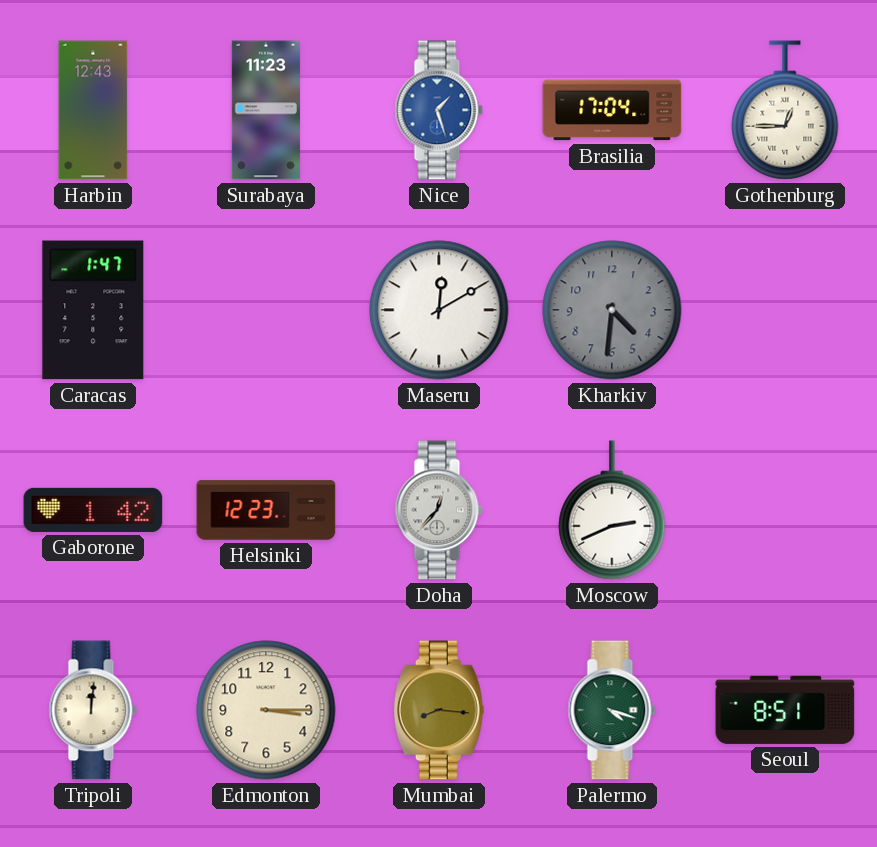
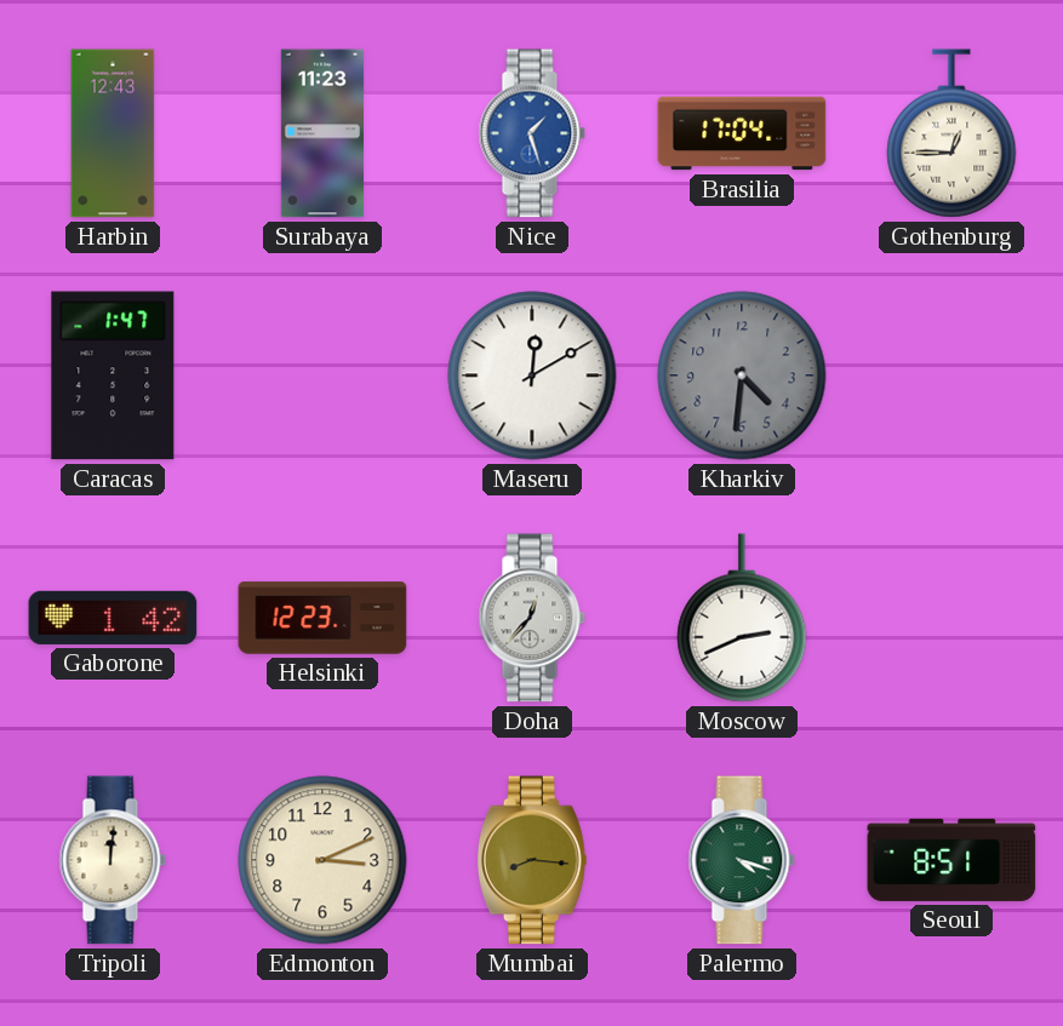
Edmonton: 3:15 -> 3:11 (322, 860)
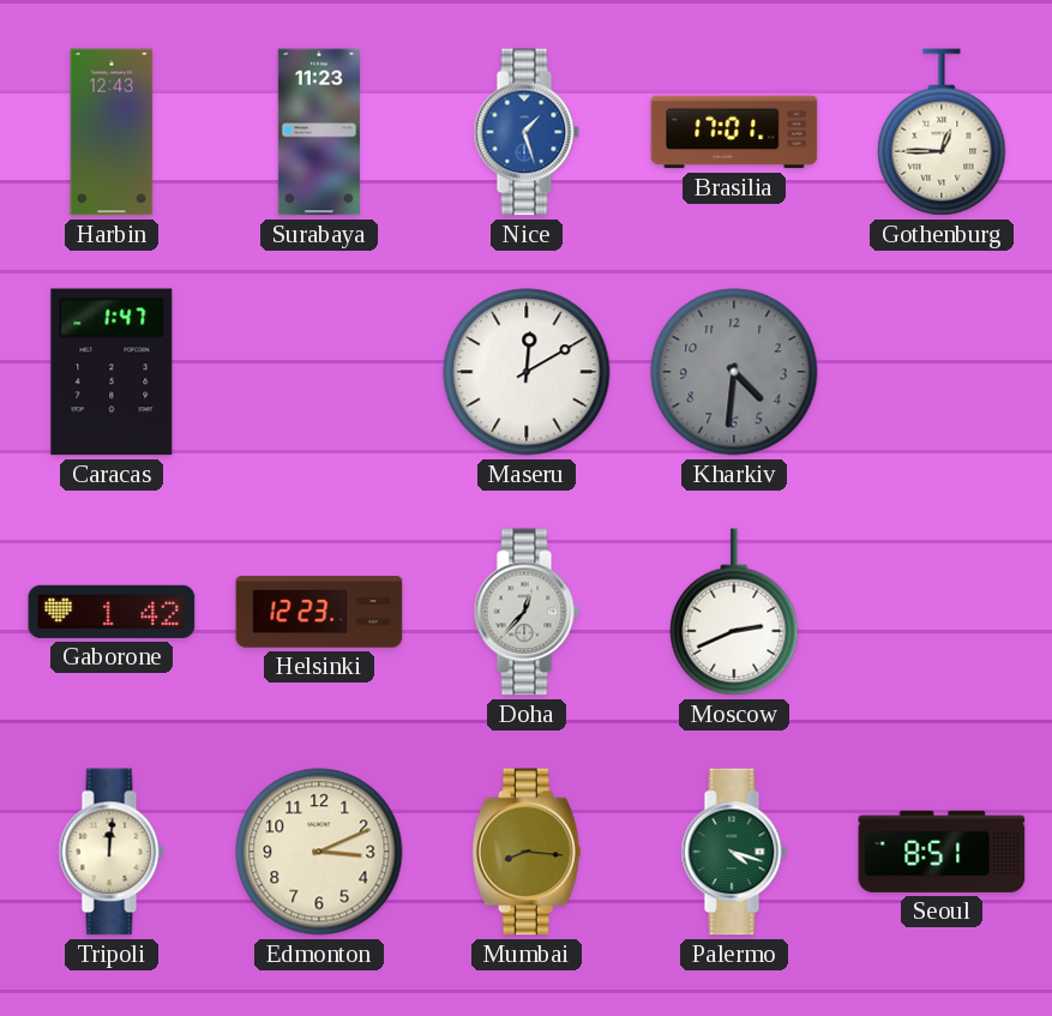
Brasilia: 17:04 -> 17:01 (734, 132)
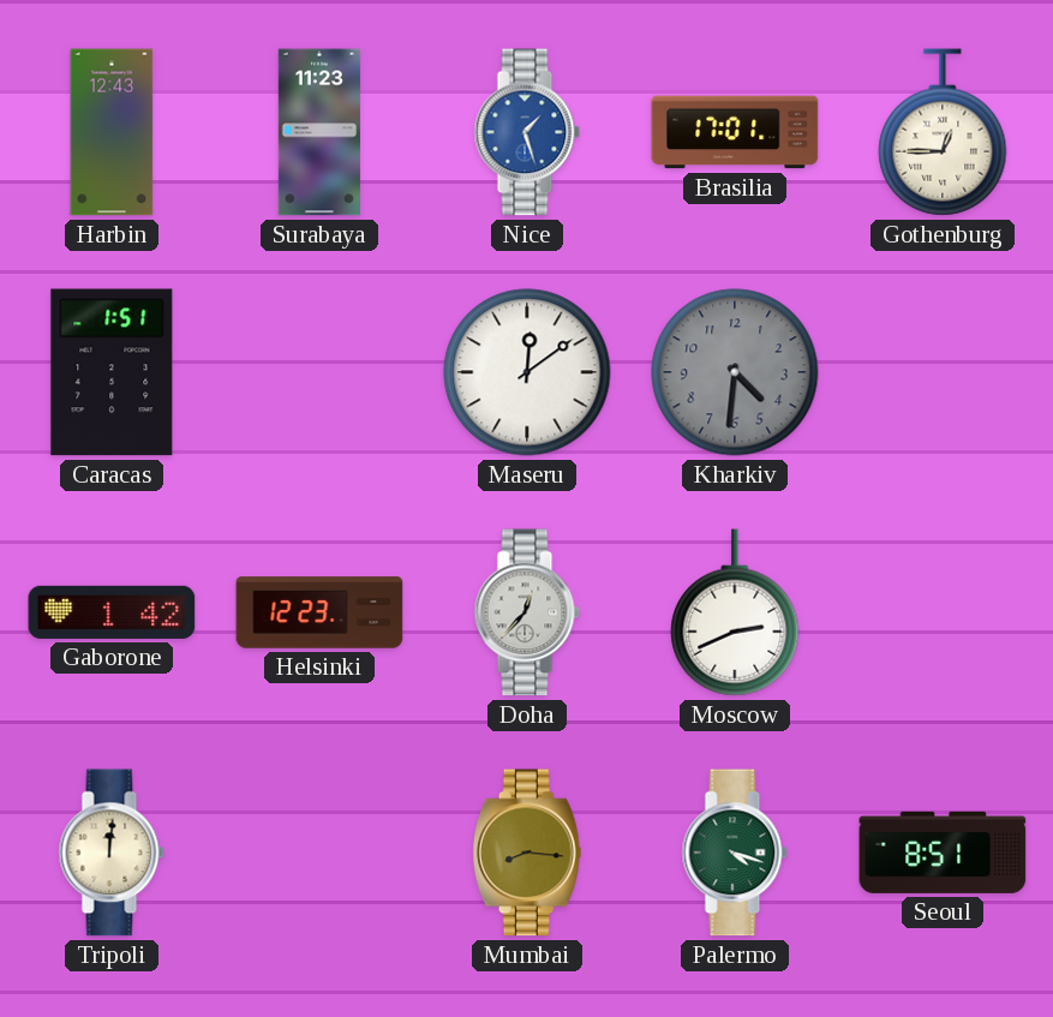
Caracas: 1:47 -> 1:51 (112, 372)
Maseru: 12:10 -> 12:09 (527, 372)
Edmonton: 3:11 -> none (319, 852)
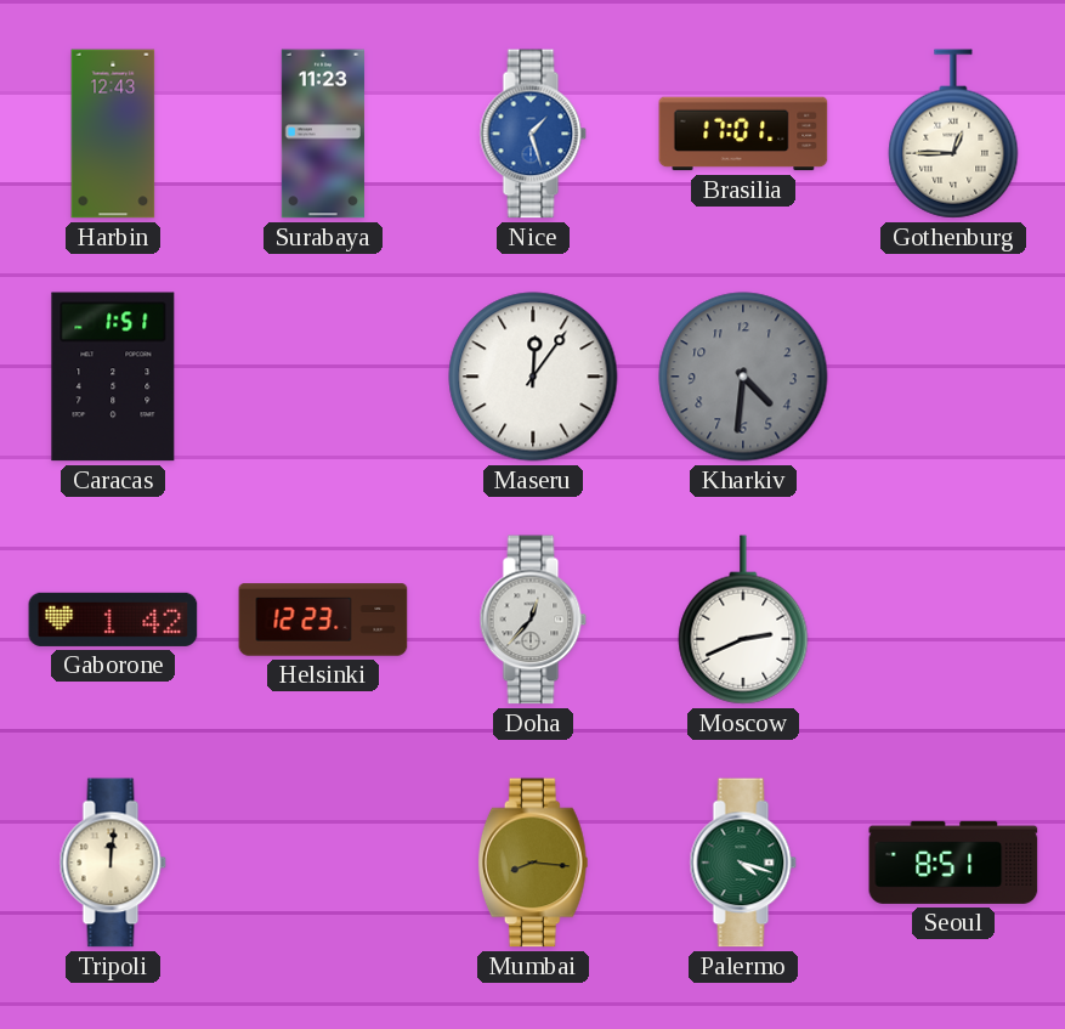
Maseru: 12:09 -> 12:06 (533, 377)
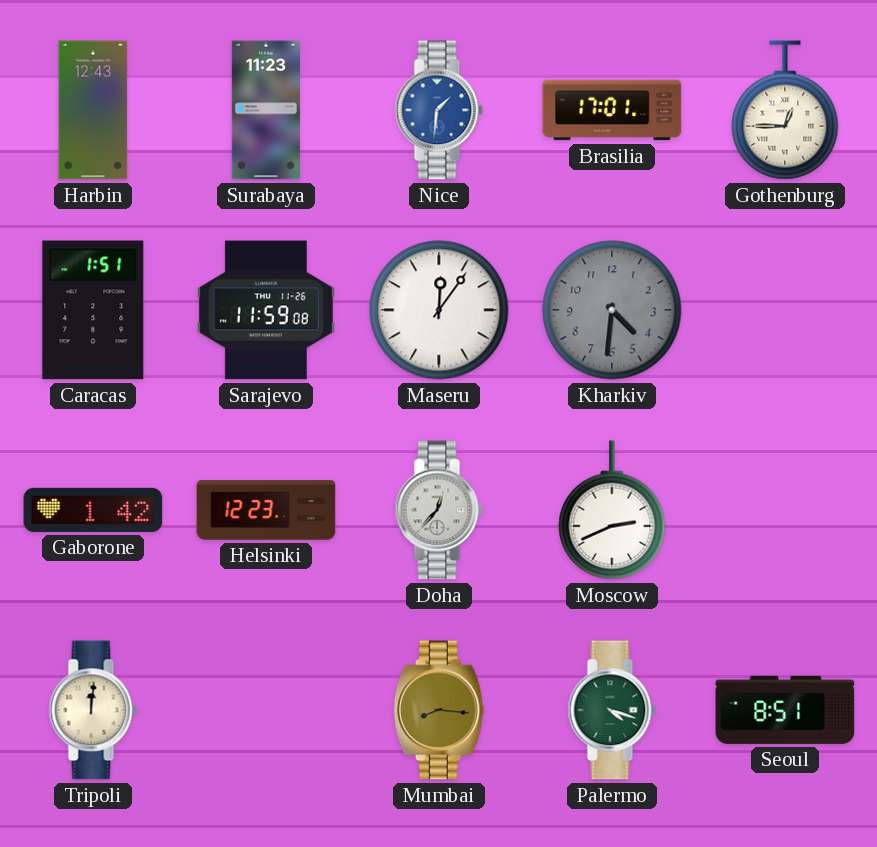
Nice: 1:27 -> 1:31 (439, 110)
Sarajevo: none -> 11:59 (266, 310)
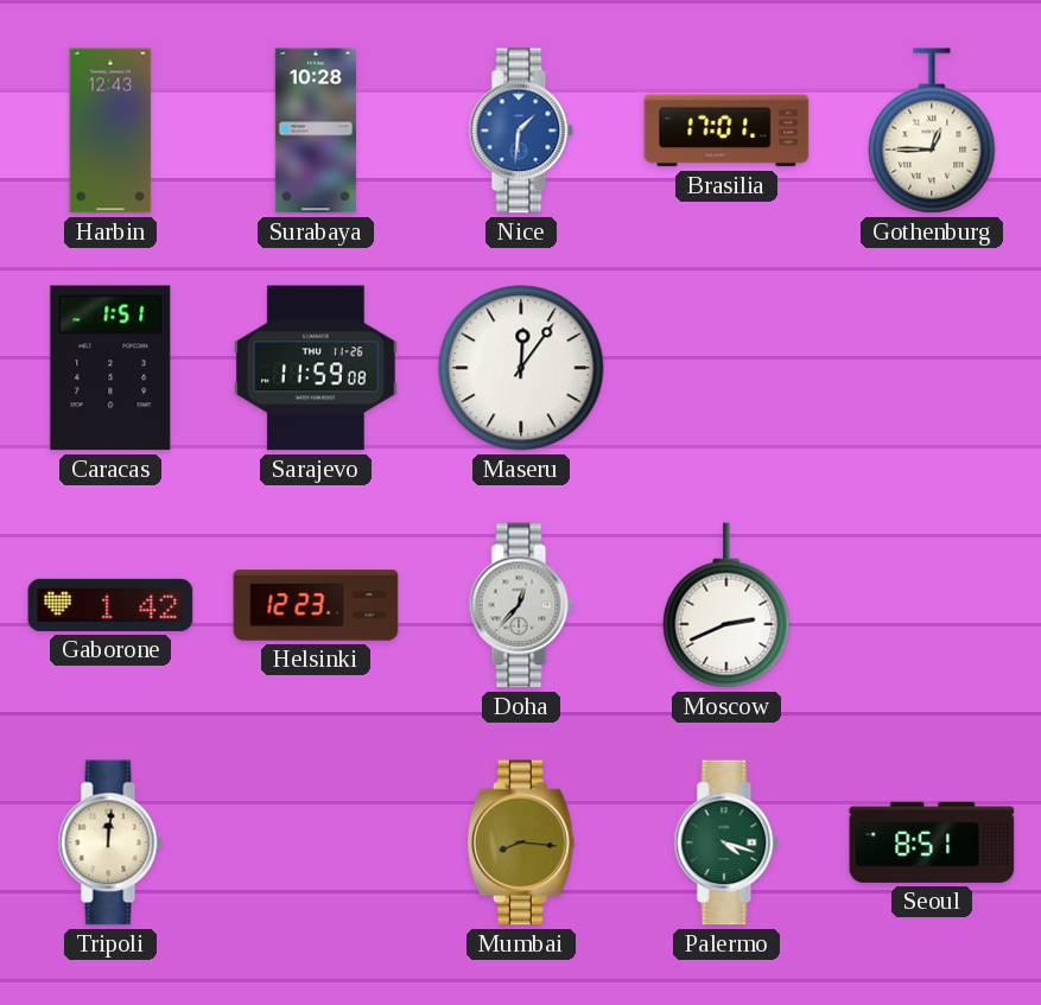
Surabaya: 11:23 -> 10:28 (316, 131)
Kharkiv: 4:31 -> none (612, 310)
